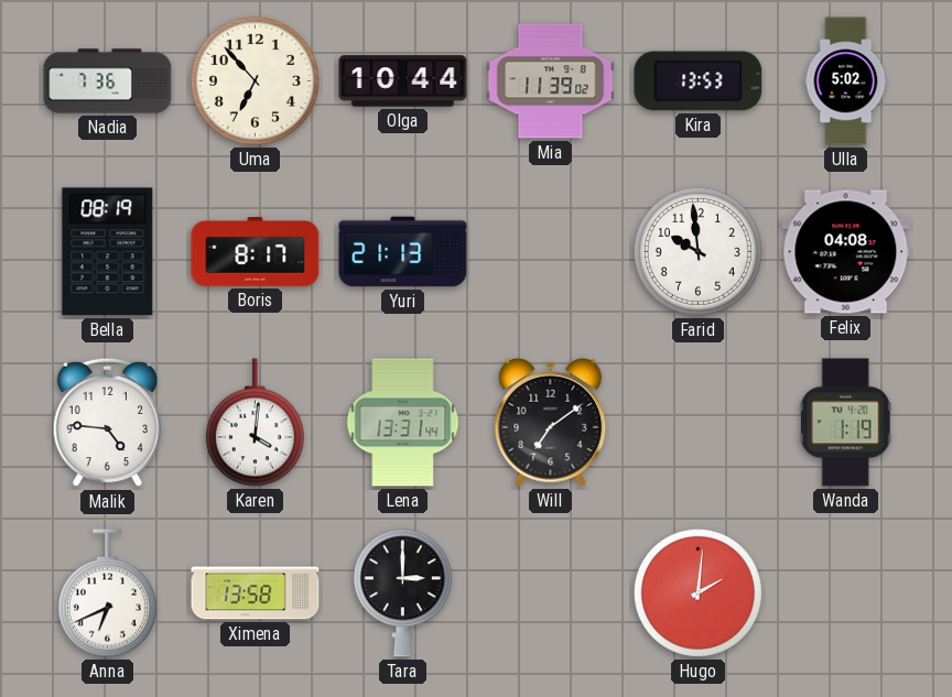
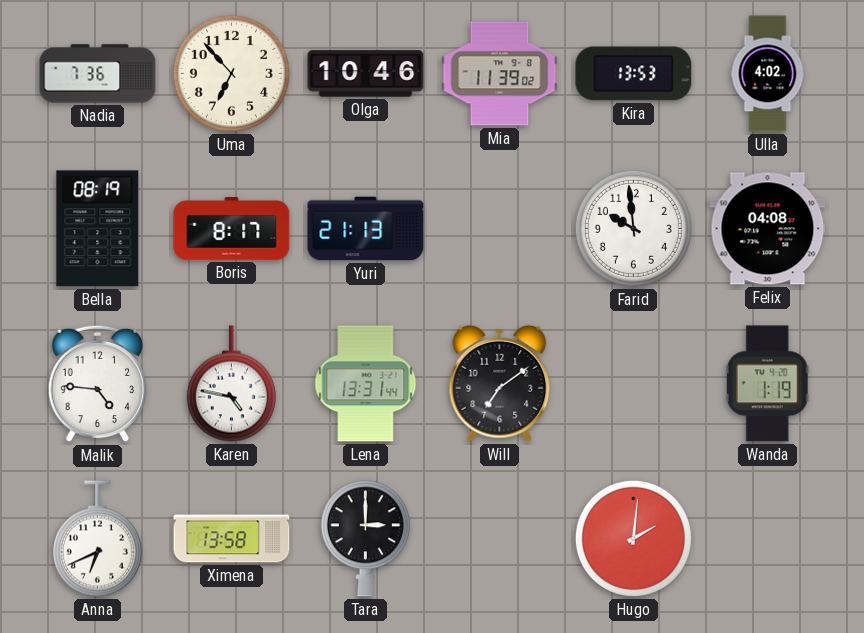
Olga: 10:44 -> 10:46 (366, 74)
Ulla: 5:02 -> 4:02 (768, 74)
Karen: 4:01 -> 4:47 (231, 384)
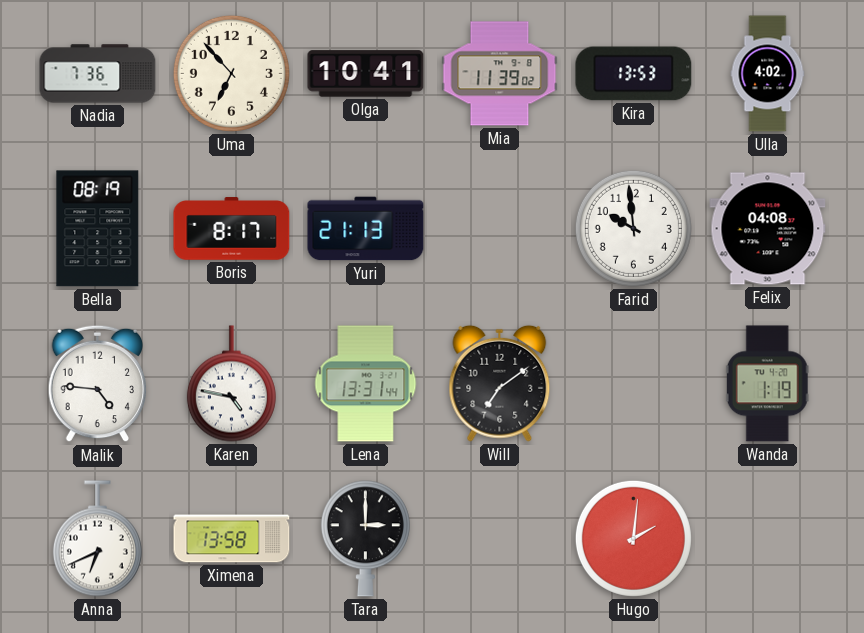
Olga: 10:46 -> 10:41 (366, 74)
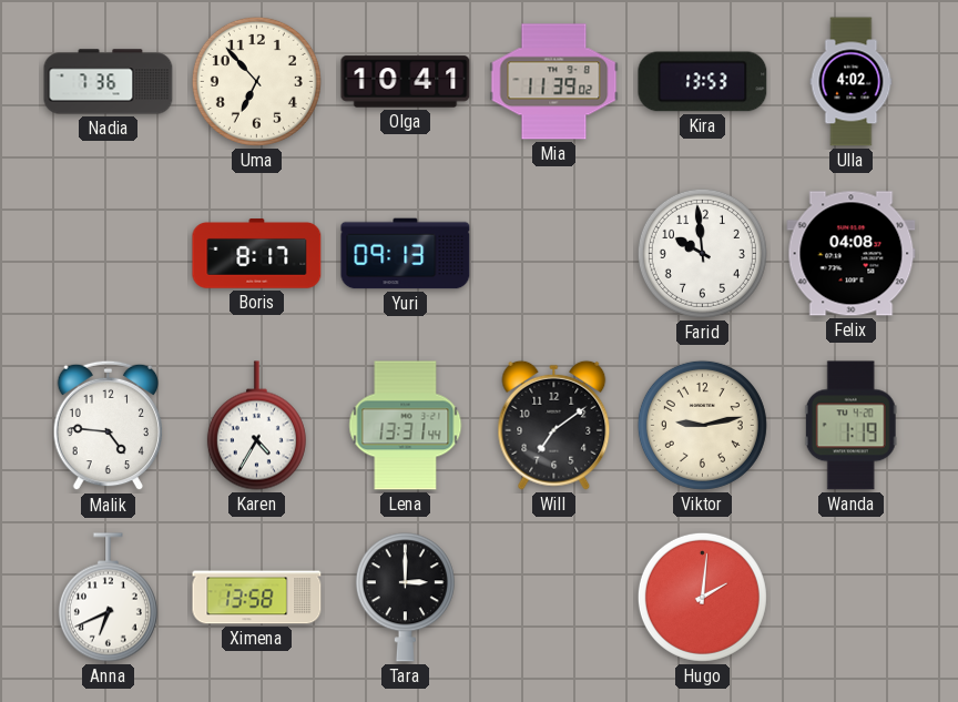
Bella: 08:19 -> none (98, 229)
Yuri: 21:13 -> 09:13 (406, 254)
Karen: 4:47 -> 4:35 (256, 426)
Viktor: none -> 9:13 (702, 425)
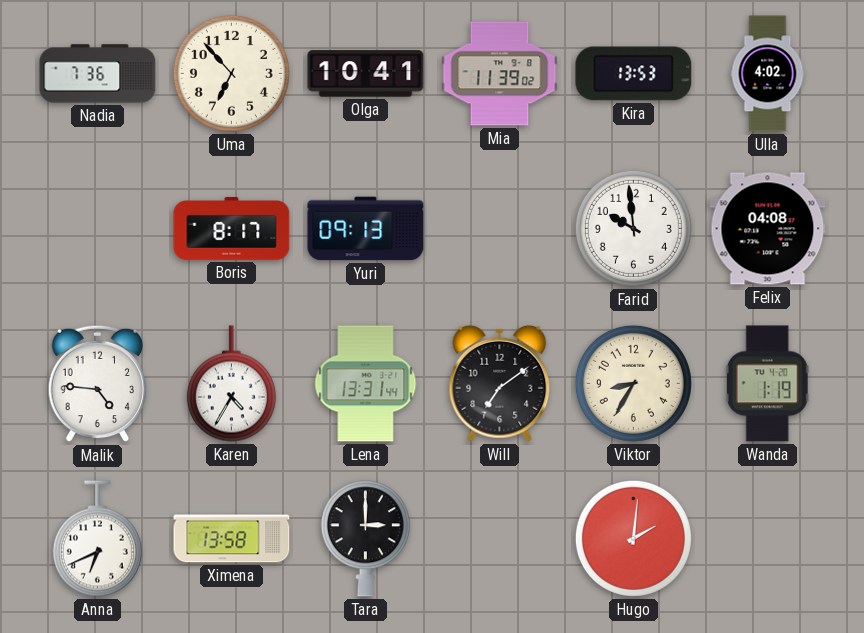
Viktor: 9:13 -> 8:35 (633, 383)
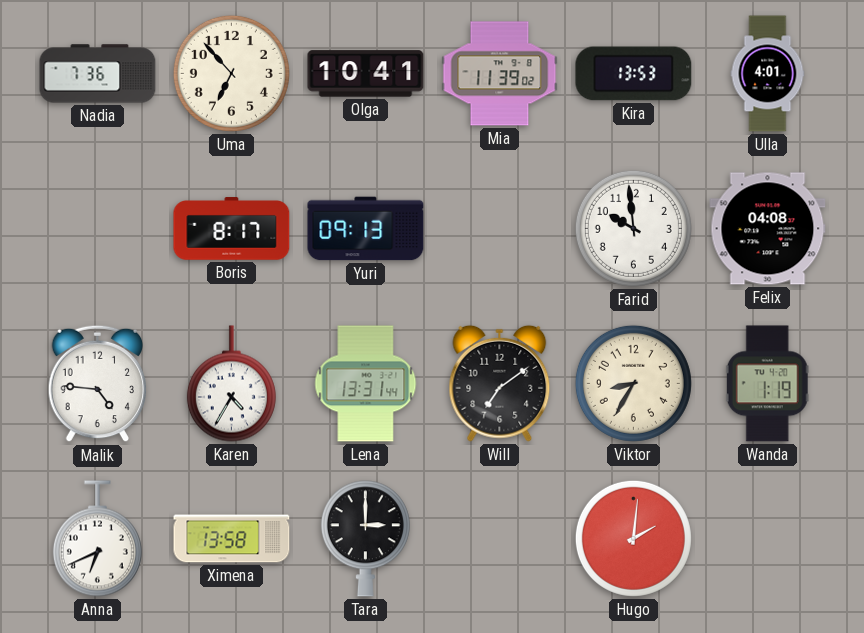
Ulla: 4:02 -> 4:01 (768, 74)
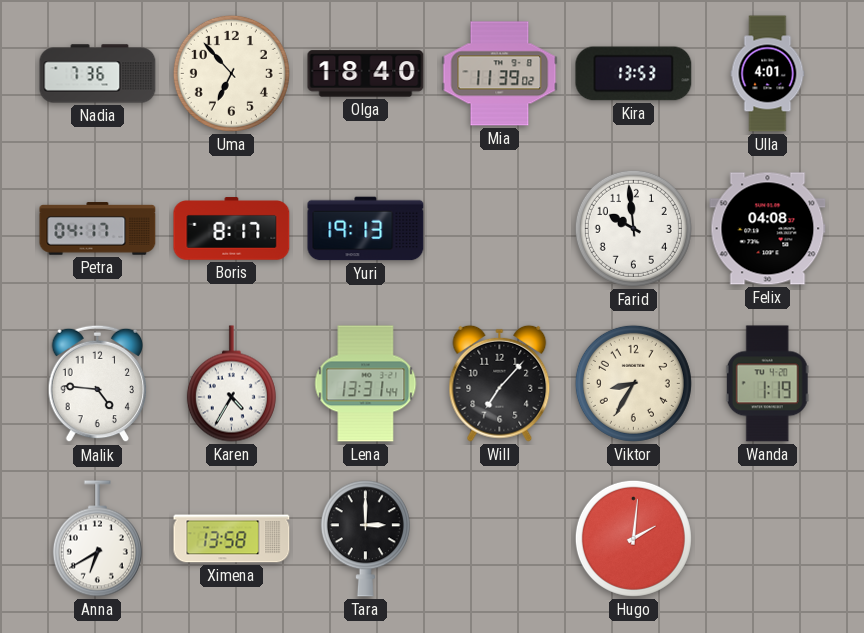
Olga: 10:41 -> 18:40 (366, 74)
Petra: none -> 04:17 (98, 229)
Yuri: 09:13 -> 19:13 (366, 229)
Will: 7:09 -> 7:07 (500, 383)
Anna: 6:41 -> 6:40 (97, 539)
